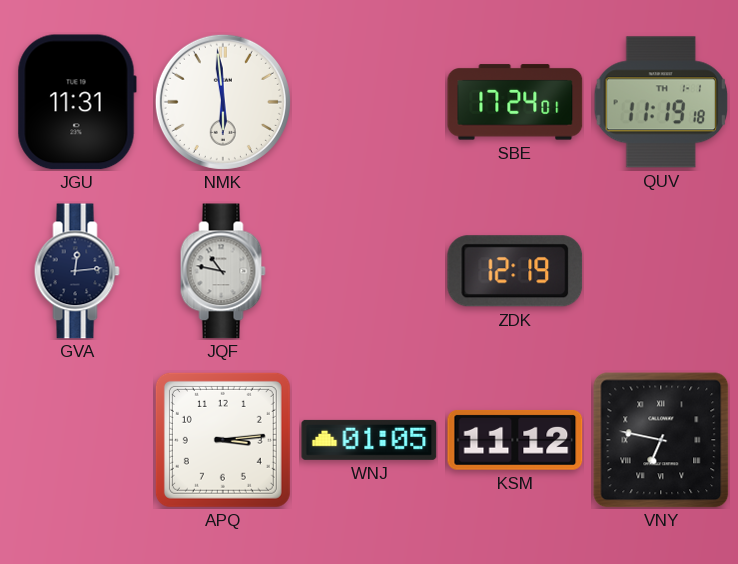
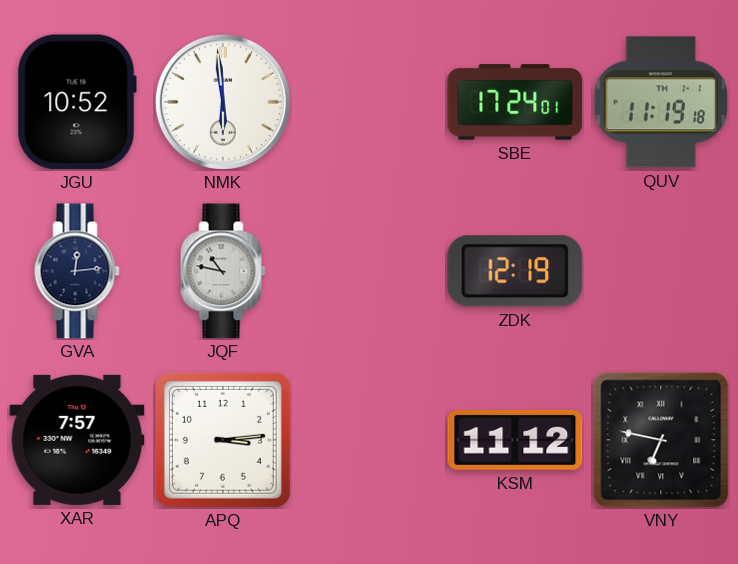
JGU: 11:31 -> 10:52 (77, 102)
XAR: none -> 7:57 (77, 440)
WNJ: 01:05 -> none (369, 440)
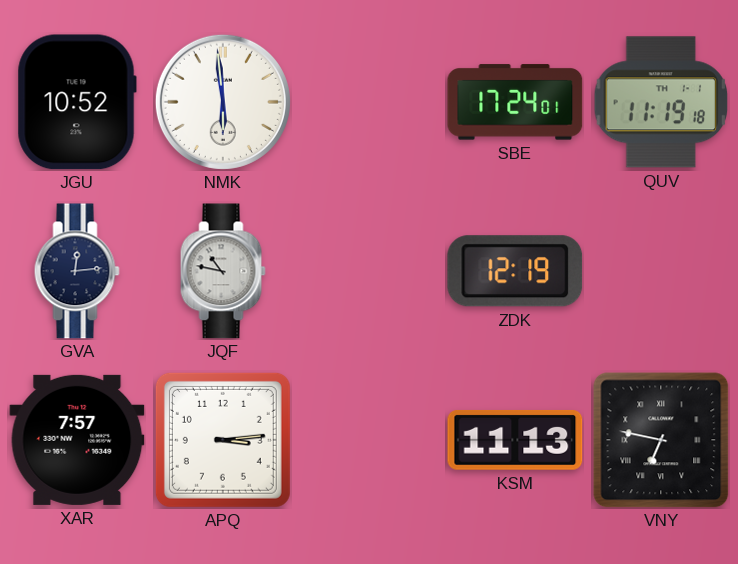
KSM: 11:12 -> 11:13 (515, 440)
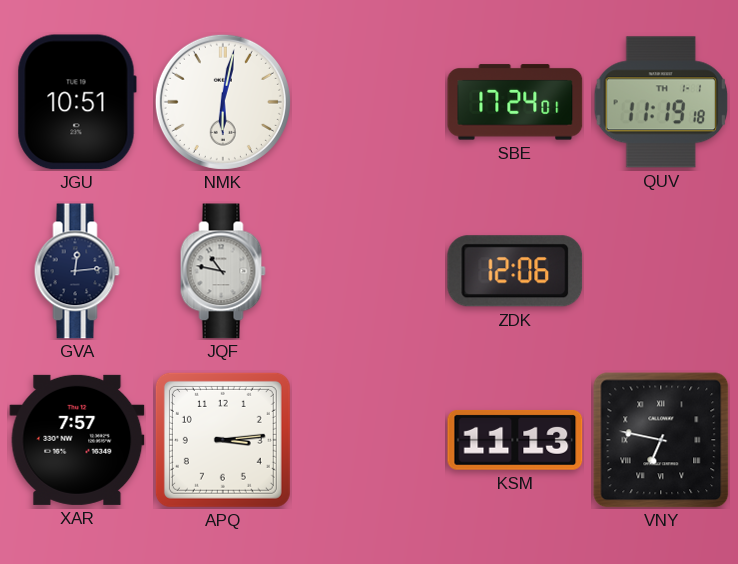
JGU: 10:52 -> 10:51 (77, 102)
NMK: 5:59 -> 6:02 (223, 102)
ZDK: 12:19 -> 12:06 (515, 271)
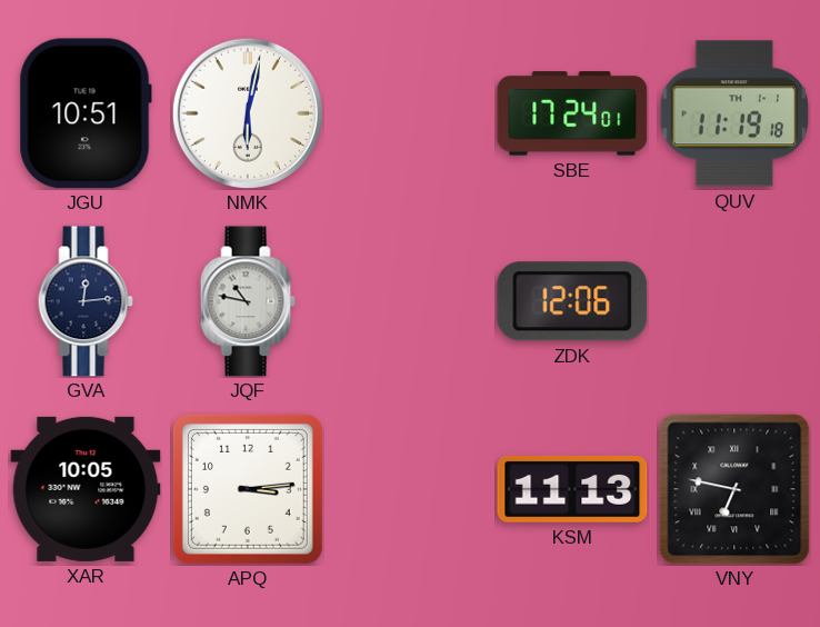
XAR: 7:57 -> 10:05 (86, 489)
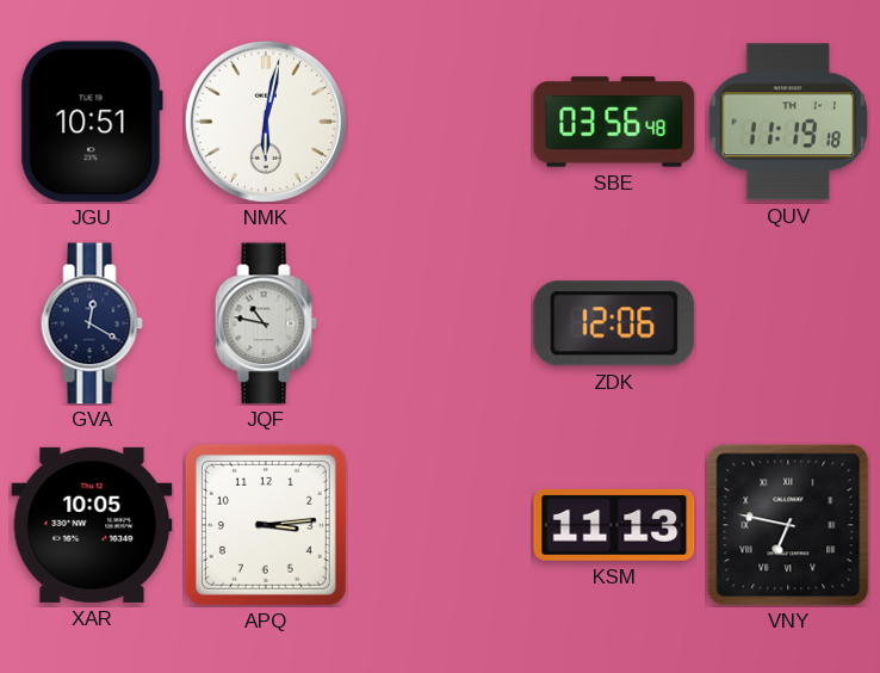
SBE: 17:24 -> 03:56 (614, 122)
GVA: 12:14 -> 12:20 (92, 323)
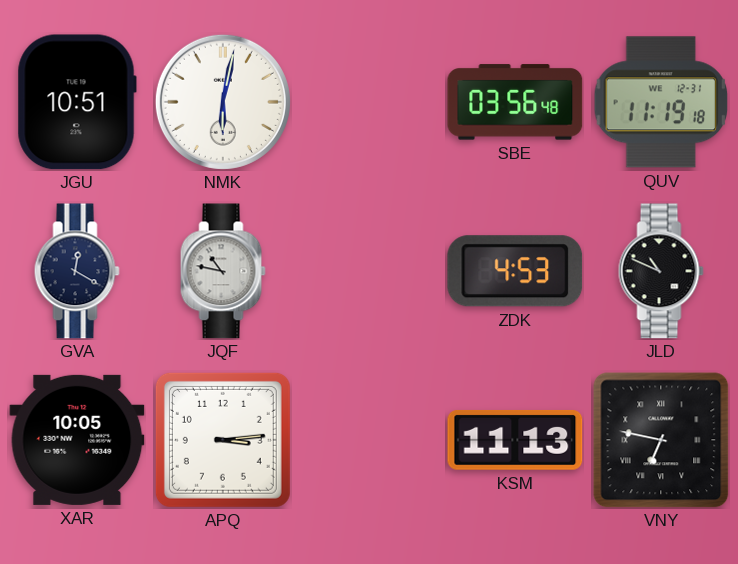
QUV date: TH 1-1 -> WE 12-31 (660, 102)
ZDK: 12:06 -> 4:53 (515, 271)
JLD: none -> 10:49 (661, 271)
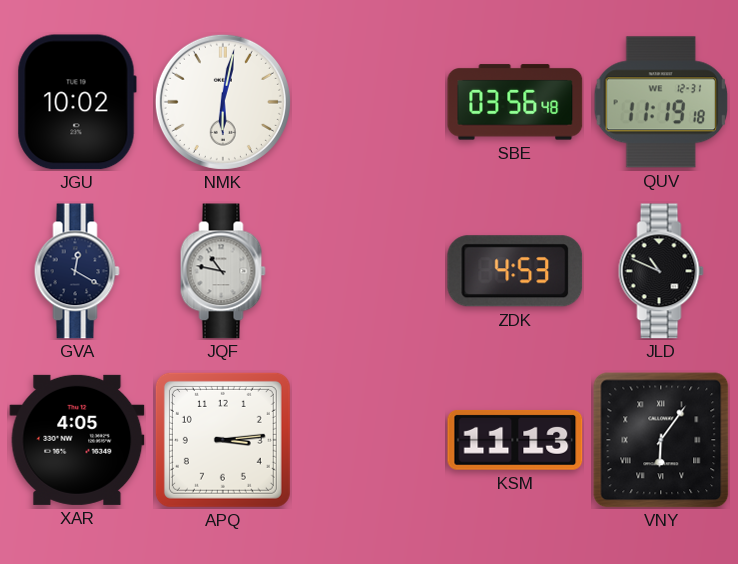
JGU: 10:51 -> 10:02 (77, 102)
XAR: 10:05 -> 4:05 (77, 440)
VNY: 6:47 -> 6:06 (661, 440)
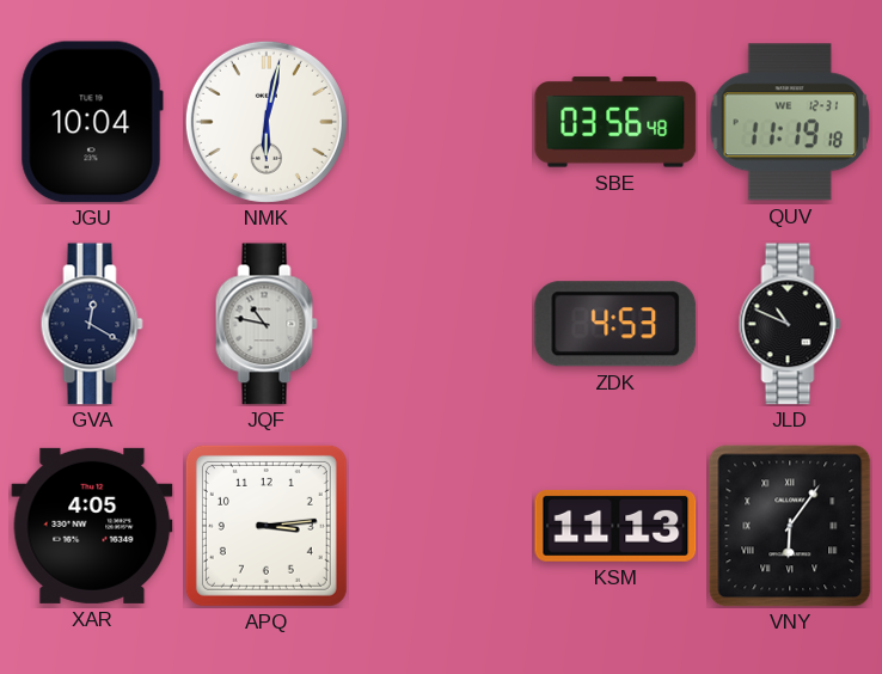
JGU: 10:02 -> 10:04 (92, 122)
